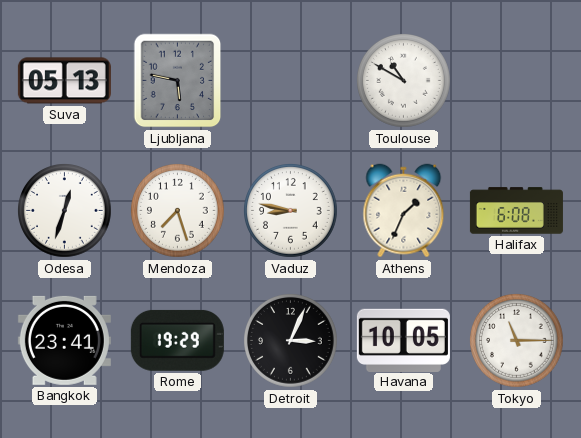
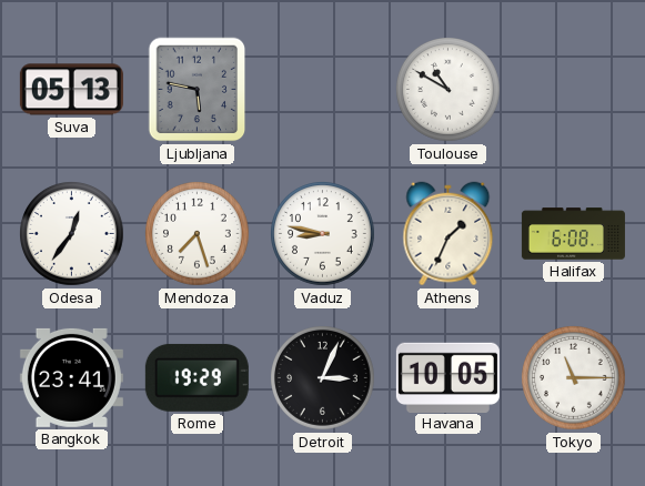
Odesa: 12:33 -> 12:36 (72, 234)
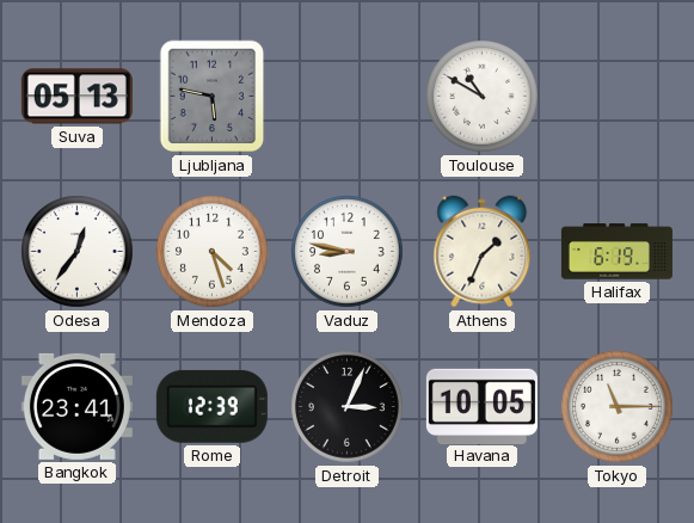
Mendoza: 7:27 -> 4:27 (213, 252)
Halifax: 6:08 -> 6:19 (616, 252)
Rome: 19:29 -> 12:39 (211, 406)
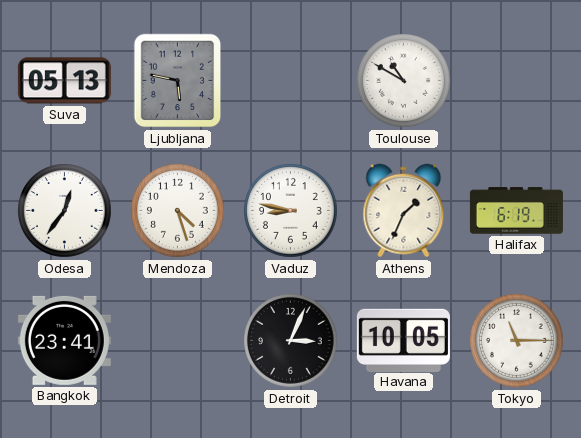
Rome: 12:39 -> none (211, 406)
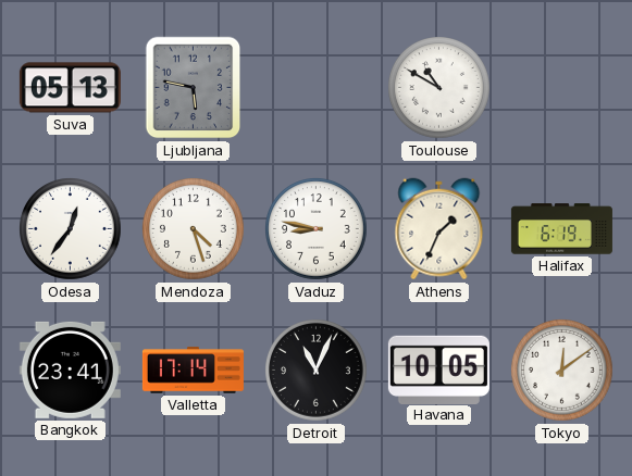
Valletta: none -> 17:14 (193, 371)
Detroit: 3:04 -> 11:04 (317, 371)
Tokyo: 11:15 -> 12:09 (562, 371)
